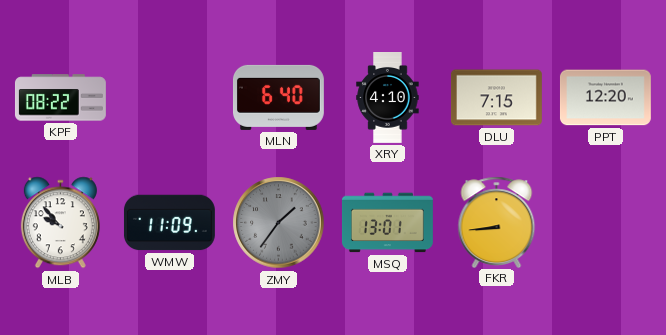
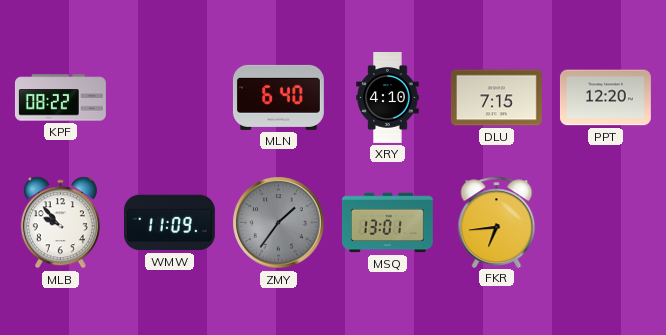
FKR: 8:44 -> 6:44 (497, 222)
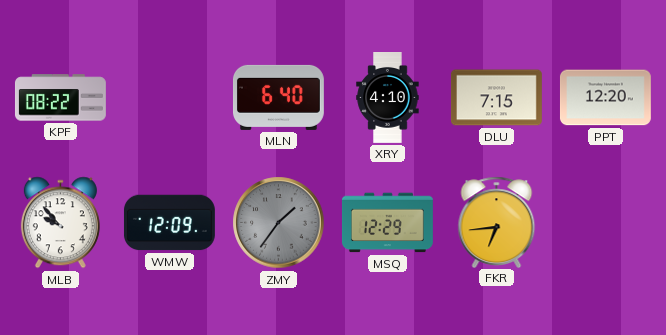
WMW: 11:09 -> 12:09 (169, 223)
MSQ: 13:01 -> 12:29 (387, 223)
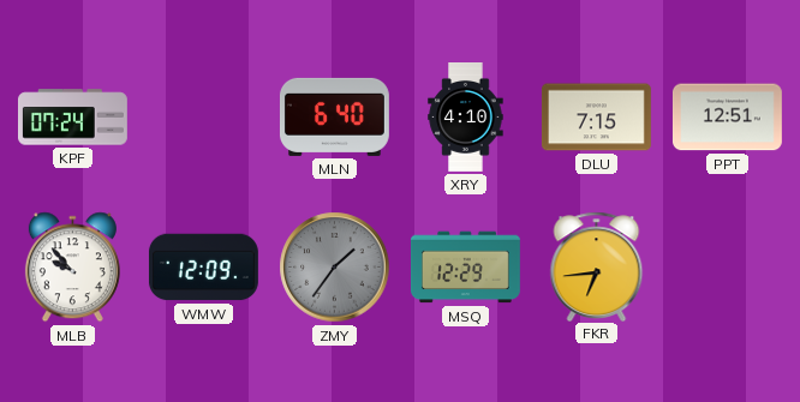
KPF: 08:22 -> 07:24 (72, 118)
PPT: 12:20 -> 12:51 (727, 118)
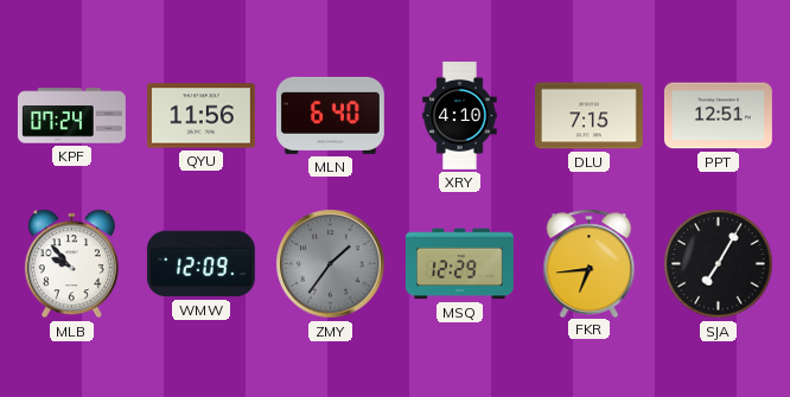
QYU: none -> 11:56 (200, 116)
SJA: none -> 7:05 (719, 264)
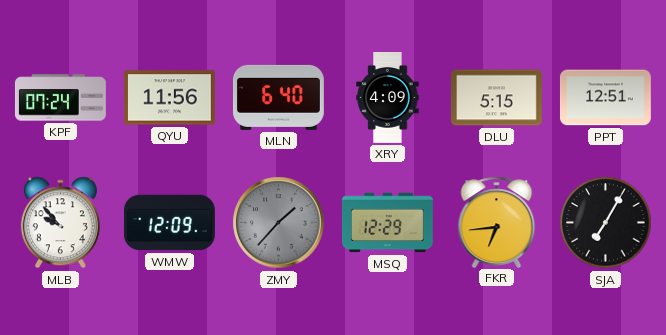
XRY: 4:10 -> 4:09 (388, 98)
DLU: 7:15 -> 5:15 (496, 98)
ZMY: 1:36 -> 1:37 (279, 223)
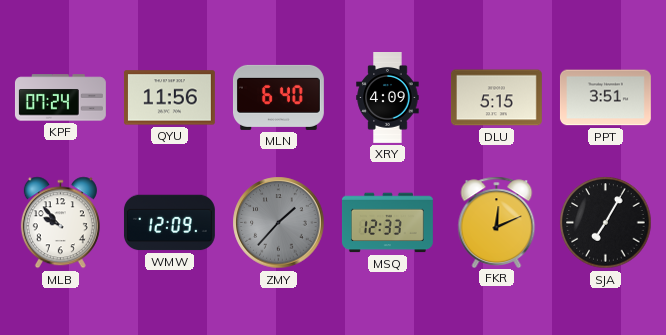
PPT: 12:51 -> 3:51 (605, 98)
MSQ: 12:29 -> 12:33 (387, 223)
FKR: 6:44 -> 12:11 (497, 222)
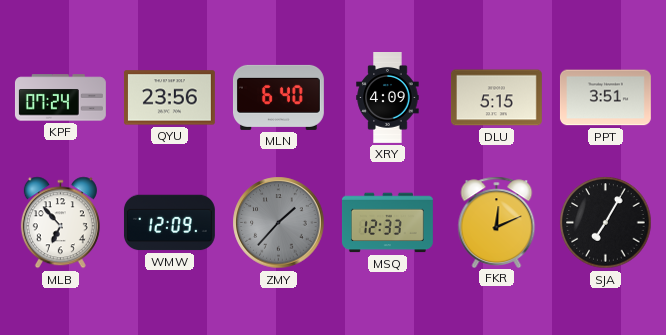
QYU: 11:56 -> 23:56 (169, 98)
MLB: 9:53 -> 6:53 (60, 223)
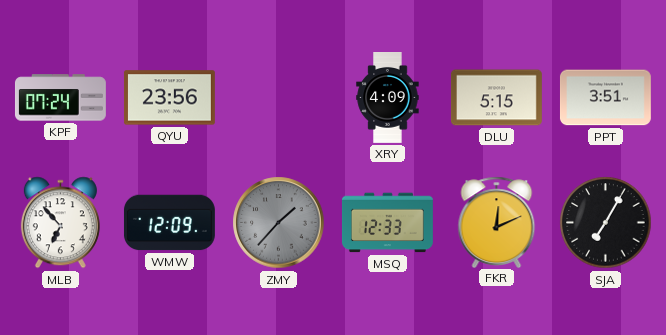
MLN: 6:40 -> none (278, 97)
